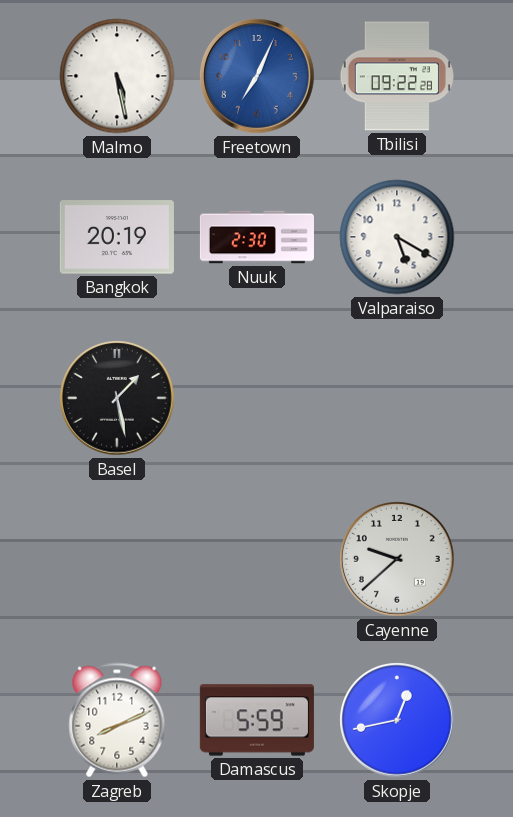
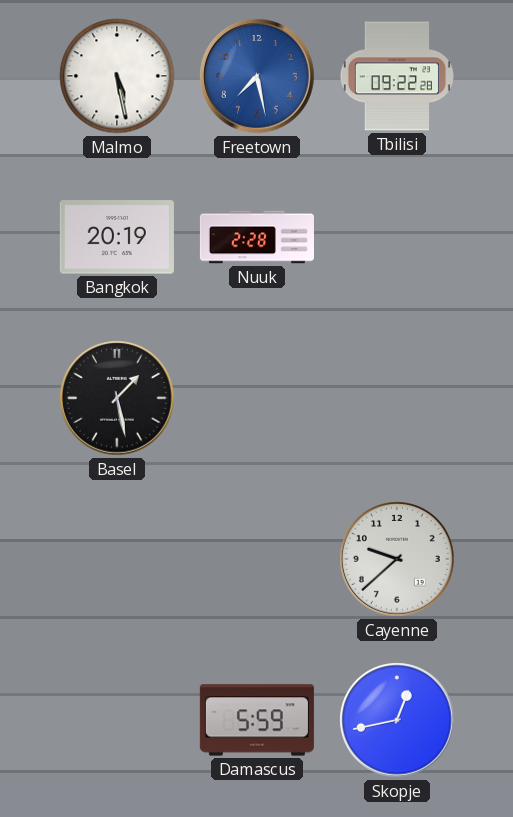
Freetown: 7:04 -> 7:28 (258, 77)
Nuuk: 2:30 -> 2:28 (257, 237)
Valparaiso: 5:20 -> none (397, 237)
Zagreb: 8:11 -> none (117, 720)
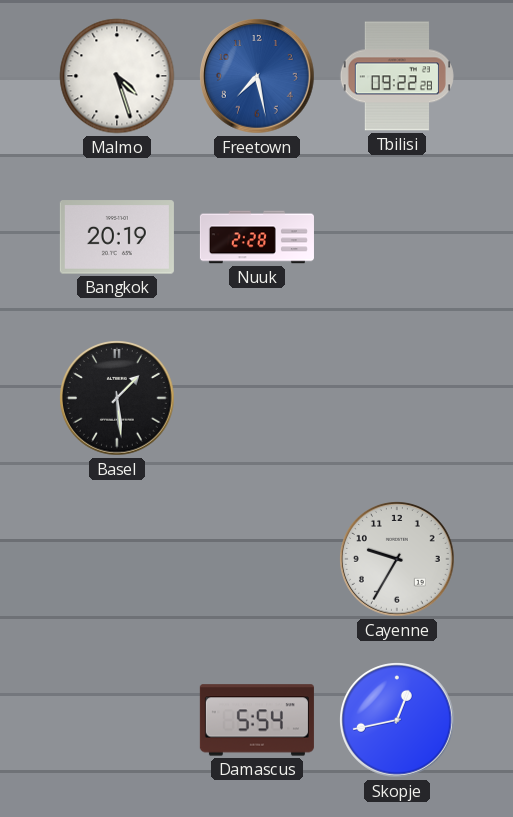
Malmo: 5:28 -> 4:27 (117, 76)
Basel: 1:28 -> 1:29 (118, 399)
Cayenne: 9:38 -> 9:35 (398, 560)
Damascus: 5:59 -> 5:54 (257, 720)
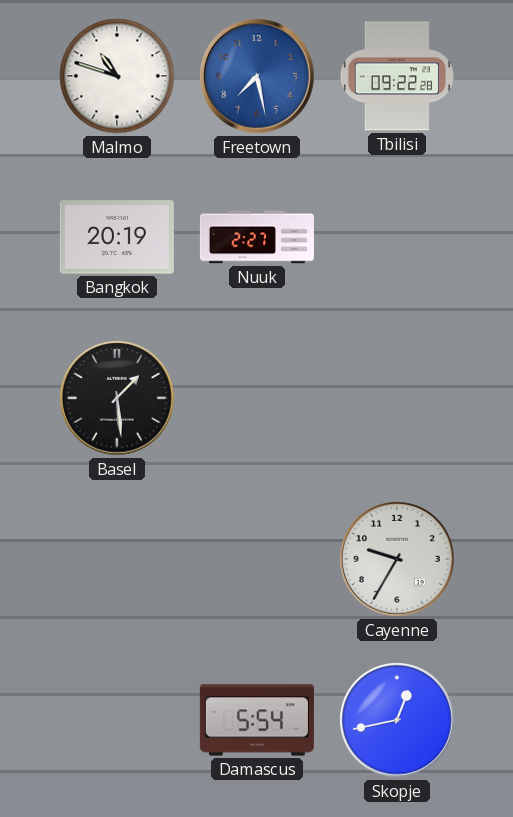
Malmo: 4:27 -> 10:48 (117, 76)
Nuuk: 2:28 -> 2:27 (257, 237)
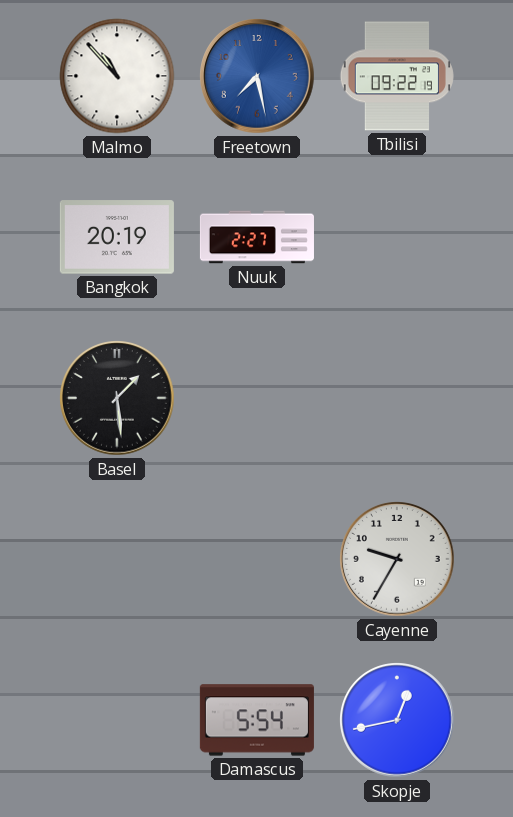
Malmo: 10:48 -> 10:53 (117, 76)
Tbilisi: 09:22:28 -> 09:22:19 (397, 76)
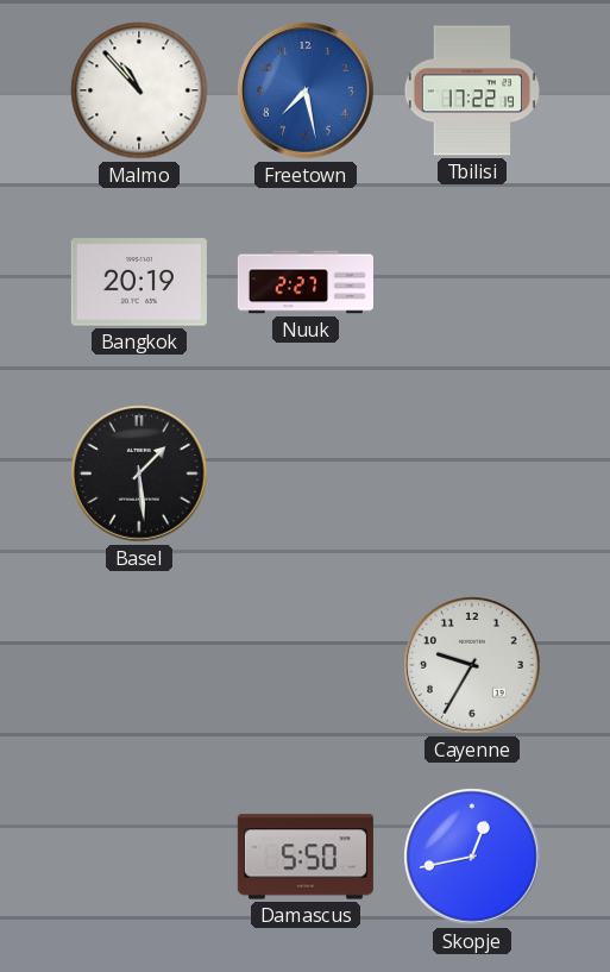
Tbilisi: 09:22 -> 17:22 (472, 90)
Damascus: 5:54 -> 5:50 (306, 857)
